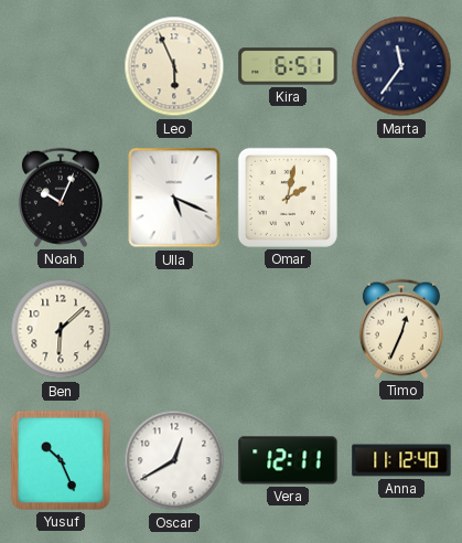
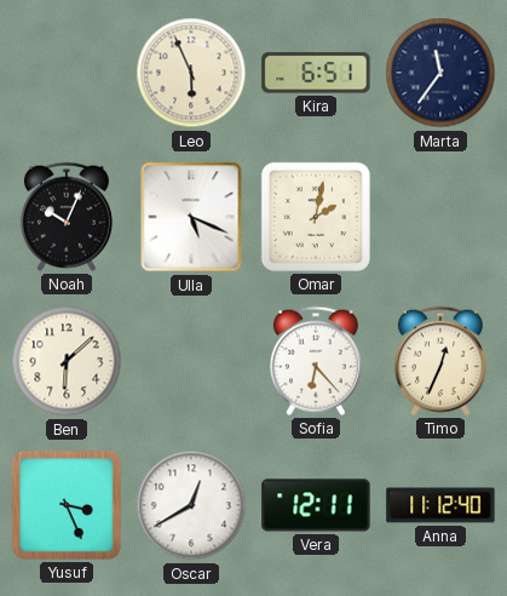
Sofia: none -> 6:23 (316, 361)
Yusuf: 10:26 -> 3:26 (67, 505)
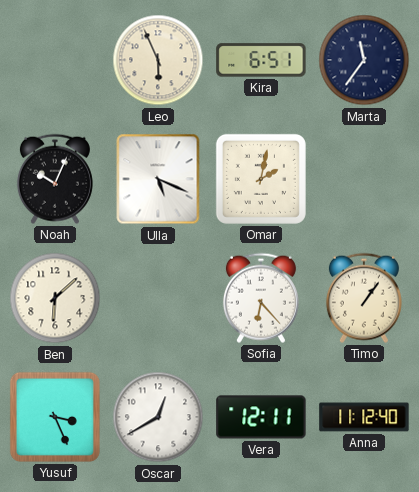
Timo: 12:34 -> 1:06 (364, 298)
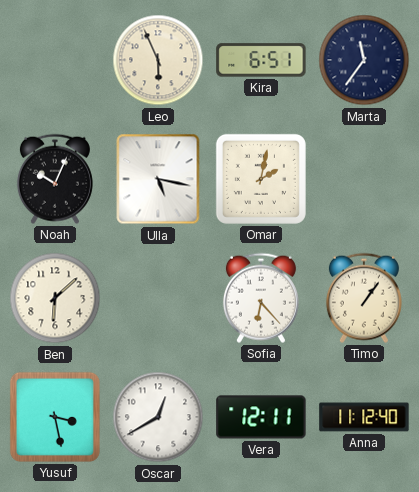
Ulla: 5:19 -> 5:17 (158, 179)
Yusuf: 3:26 -> 3:28 (55, 417)
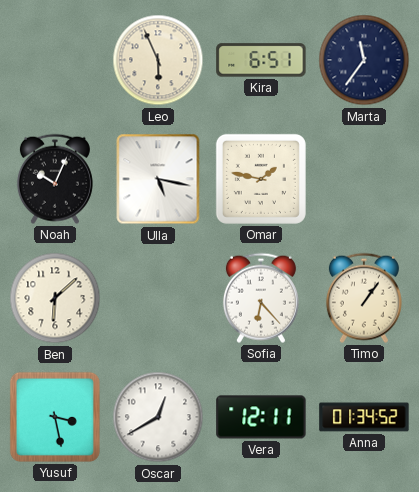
Omar: 2:02 -> 1:47 (261, 179)
Anna: 11:12 -> 01:34 (364, 417)
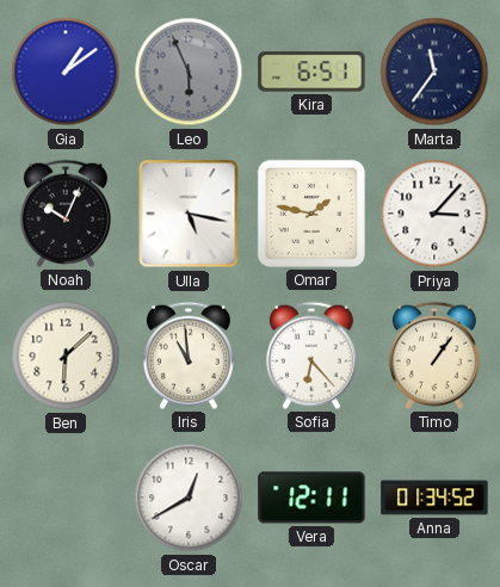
Gia: none -> 1:09 (66, 72)
Leo dial: cream -> grey (189, 72)
Priya: none -> 3:07 (434, 214)
Iris: none -> 10:59 (189, 356)
Yusuf: 3:28 -> none (55, 417)
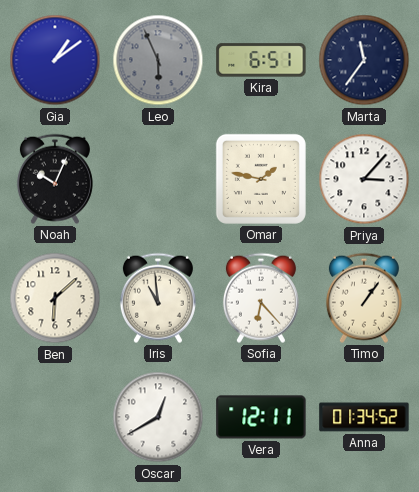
Ulla: 5:17 -> none (189, 214)
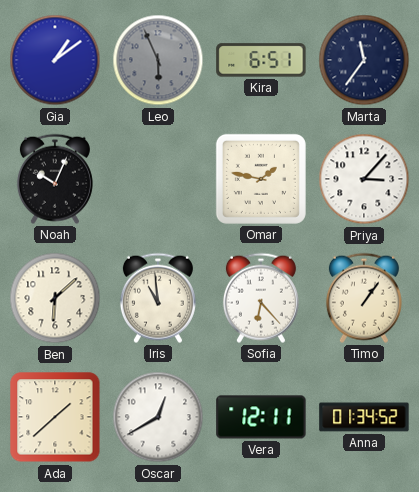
Ada: none -> 1:38 (55, 417)
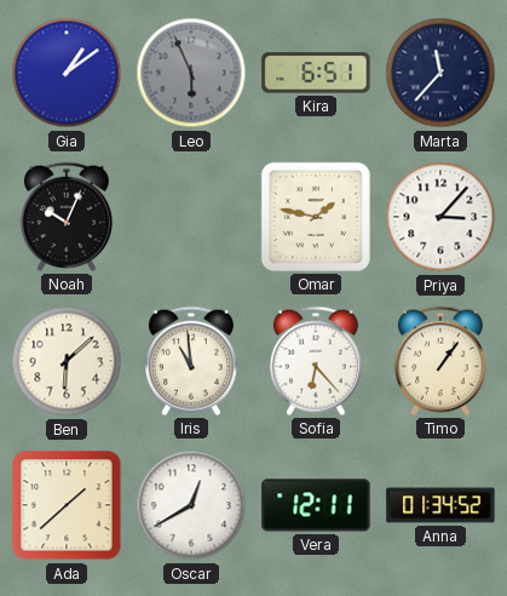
Marta: 11:36 -> 11:37 (440, 73)
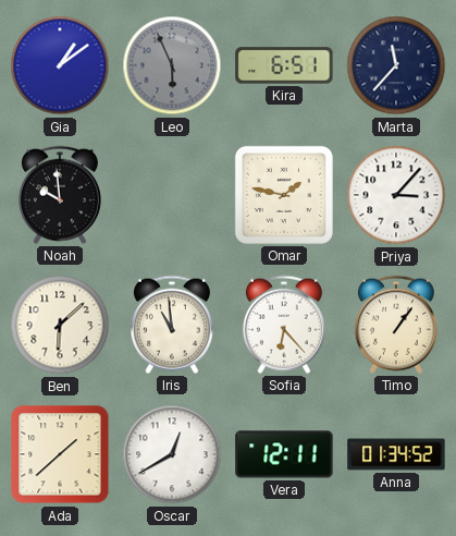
Noah: 10:04 -> 9:59 (60, 195)
